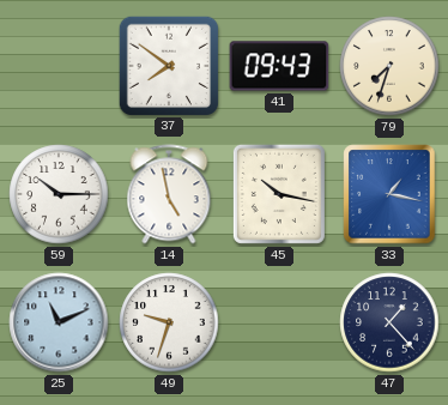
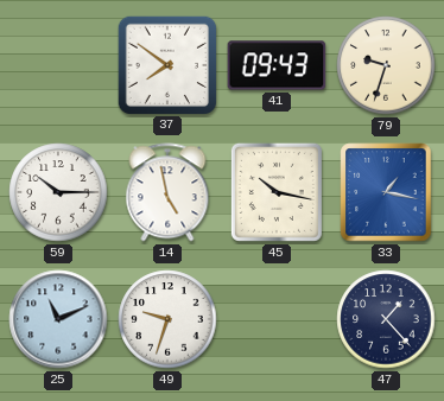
79: 7:33 -> 9:33 (386, 65)
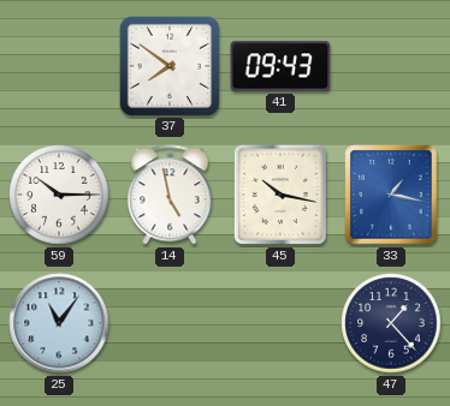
79: 9:33 -> none (386, 65)
25: 11:11 -> 11:06 (59, 323)
49: 9:33 -> none (167, 319)
